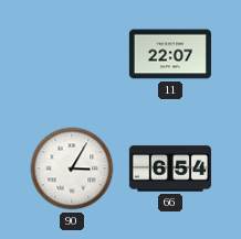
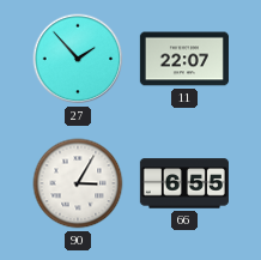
27: none -> 1:53 (78, 59)
66: 6:54 -> 6:55 (184, 183)
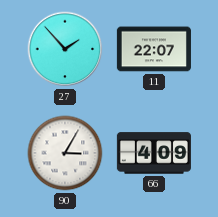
66: 6:55 -> 4:09 (154, 153)
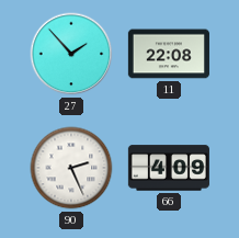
11: 22:07 -> 22:08 (169, 54)
90: 3:05 -> 2:26 (71, 168)
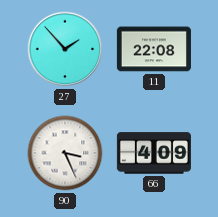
90: 2:26 -> 3:26 (65, 153)
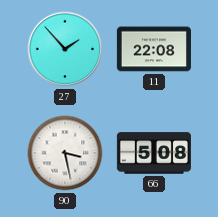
90: 3:26 -> 3:28 (65, 153)
66: 4:09 -> 5:08 (154, 153)
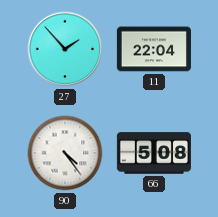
11: 22:08 -> 22:04 (154, 49)
90: 3:28 -> 4:24 (65, 153)
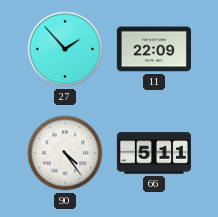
11: 22:04 -> 22:09 (154, 49)
66: 5:08 -> 5:11 (154, 153)
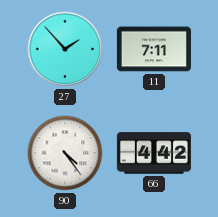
11: 22:09 -> 7:11 (154, 49)
66: 5:11 -> 4:42 (154, 153)
